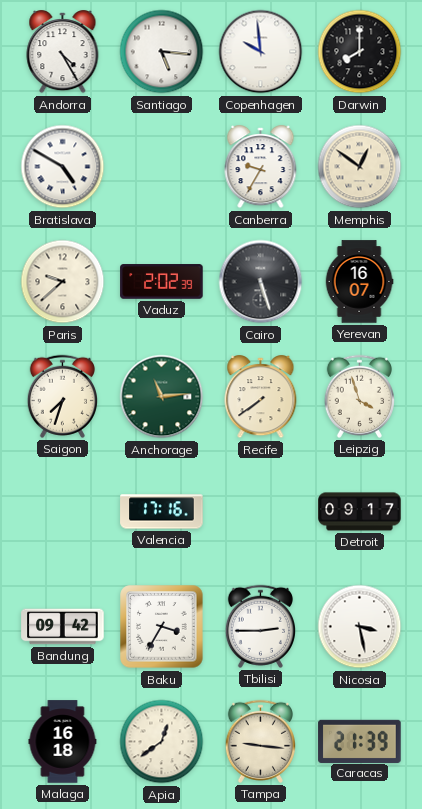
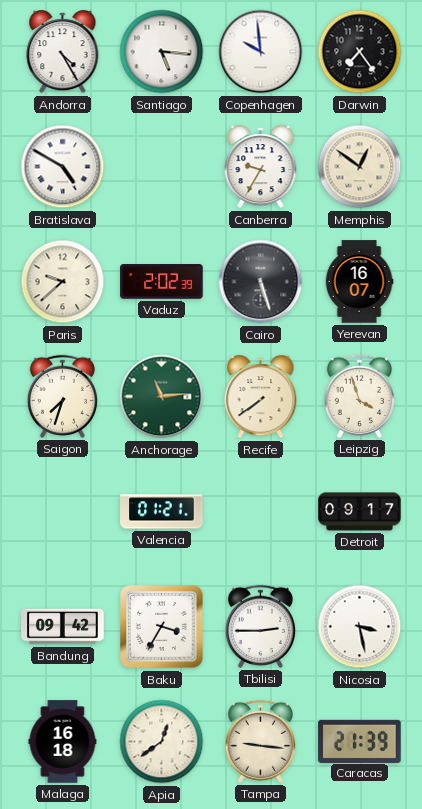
Darwin: 8:00 -> 7:24 (360, 52)
Valencia: 17:16 -> 01:21 (162, 512)
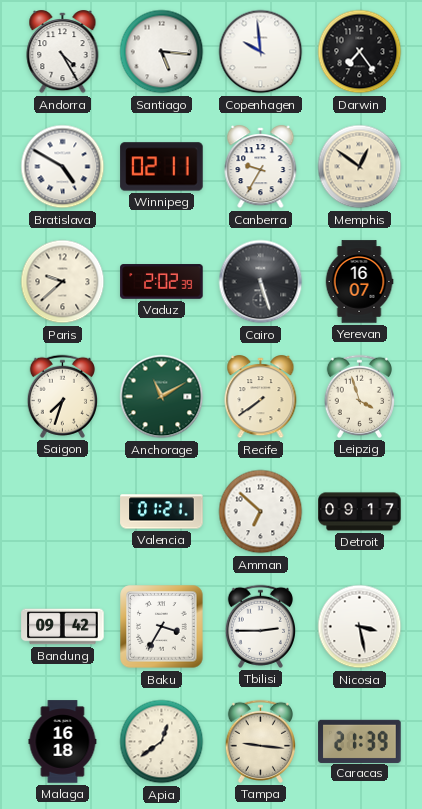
Winnipeg: none -> 02:11 (162, 167)
Anchorage: 11:14 -> 11:10 (162, 397)
Amman: none -> 6:52 (261, 512)
